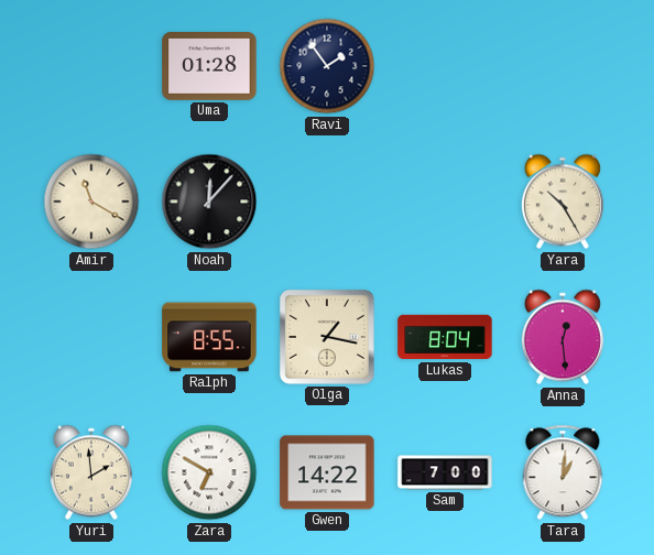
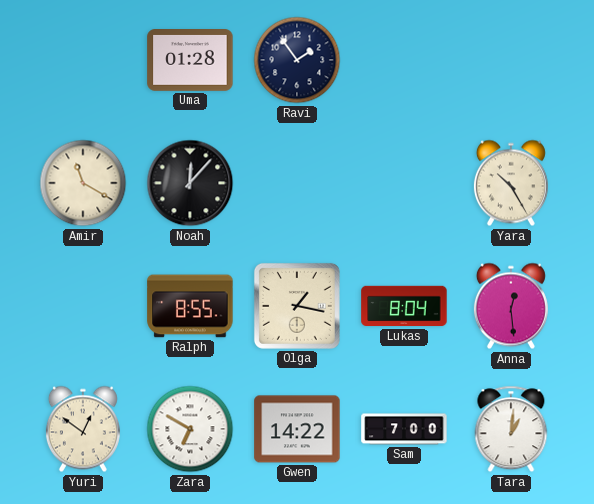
Yuri: 1:59 -> 12:51 (83, 429)
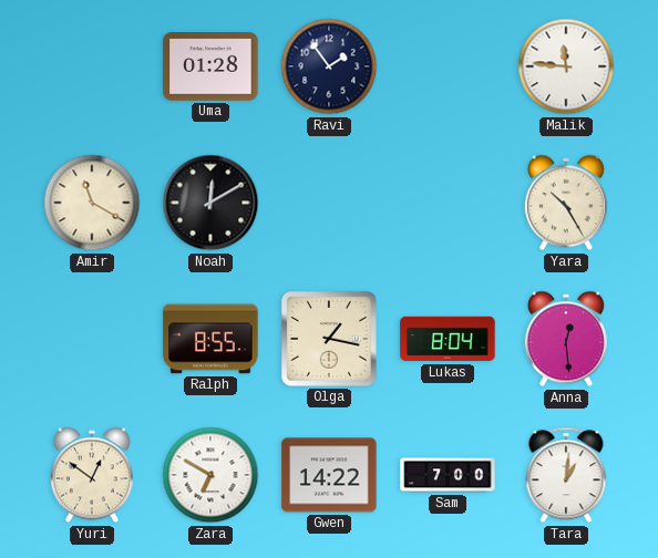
Malik: none -> 11:46 (566, 66)
Noah: 12:07 -> 12:10 (210, 203)
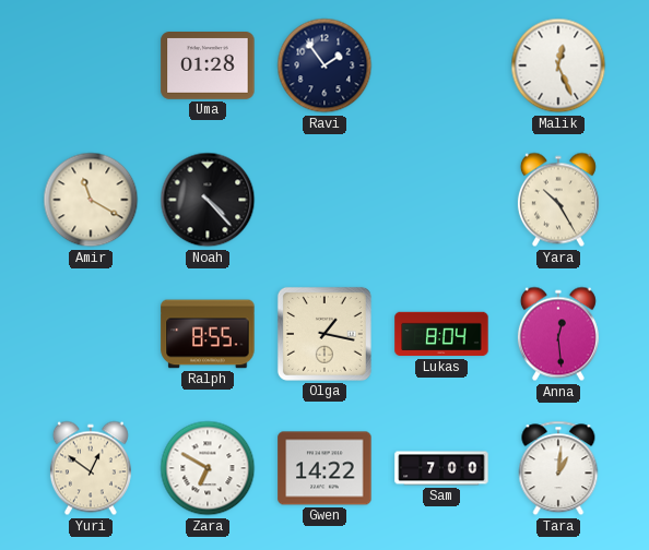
Malik: 11:46 -> 12:26 (558, 65)
Noah: 12:10 -> 4:23 (208, 200)
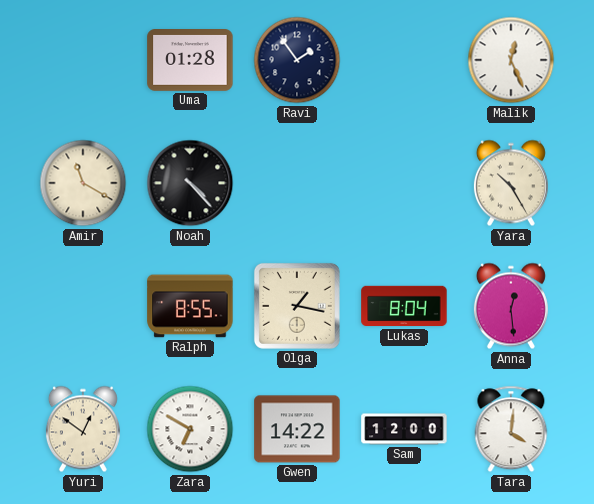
Sam: 7:00 -> 12:00 (404, 429)
Tara: 1:01 -> 4:01 (511, 429)
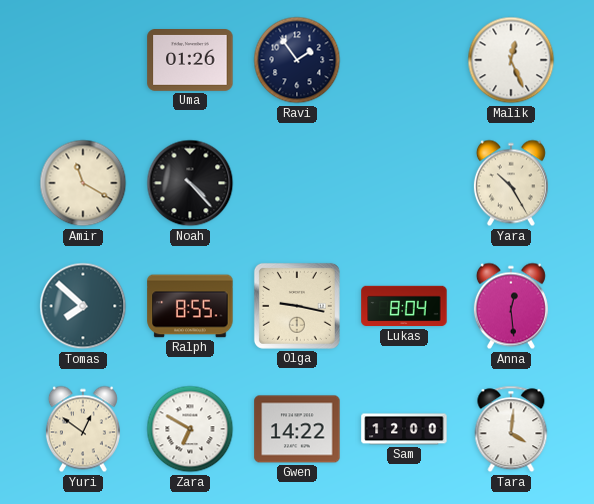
Uma: 01:28 -> 01:26 (190, 61)
Tomas: none -> 7:52 (83, 306)
Olga: 1:17 -> 9:17 (297, 306)
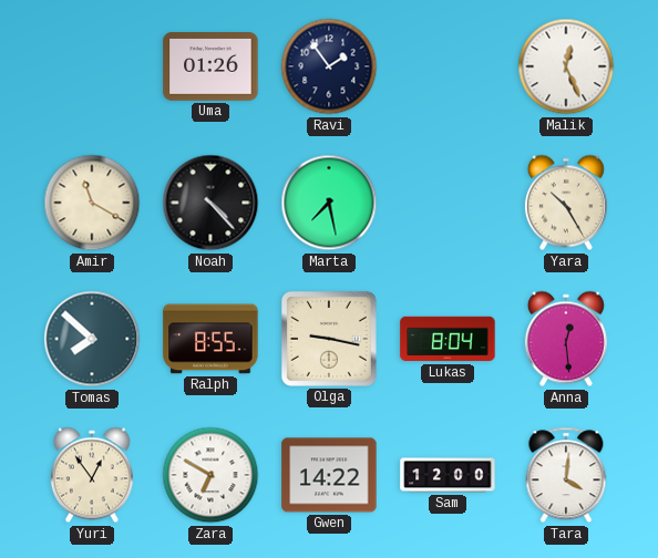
Marta: none -> 7:28 (329, 203)
Yuri: 12:51 -> 12:54 (92, 475)
